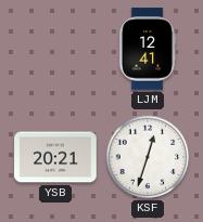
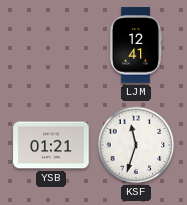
YSB: 20:21 -> 01:21 (51, 145)
KSF: 12:33 -> 11:33 (136, 145)
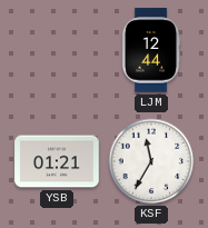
LJM: 12:41 -> 12:44 (151, 50)
KSF: 11:33 -> 11:35 (151, 161)
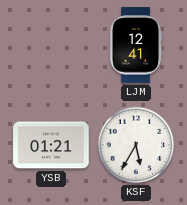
LJM: 12:44 -> 12:41 (136, 45)
KSF: 11:35 -> 5:35 (136, 145)
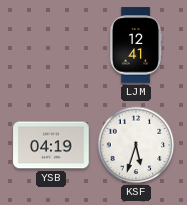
YSB: 01:21 -> 04:19 (51, 145)
KSF: 5:35 -> 5:33 (136, 145)
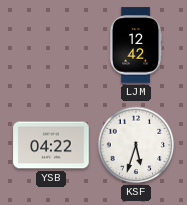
LJM: 12:41 -> 12:42 (136, 45)
YSB: 04:19 -> 04:22 (51, 145)
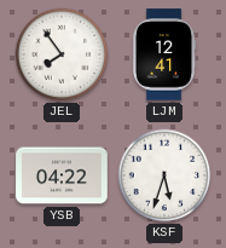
JEL: none -> 7:54 (62, 54)
LJM: 12:42 -> 12:41 (164, 54)
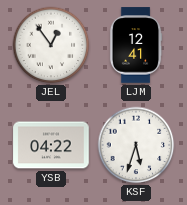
JEL: 7:54 -> 12:54 (51, 45)
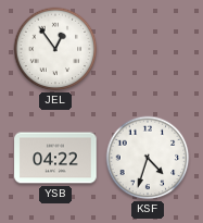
LJM: 12:41 -> none (136, 45)
KSF: 5:33 -> 4:33 (148, 158)
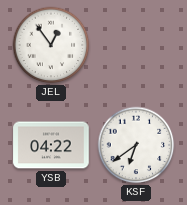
KSF: 4:33 -> 6:39 (136, 145)
